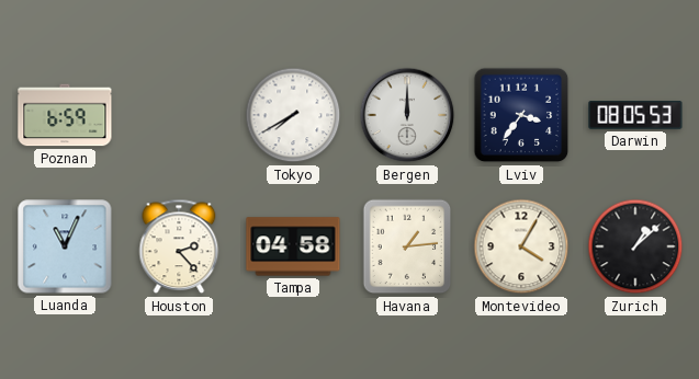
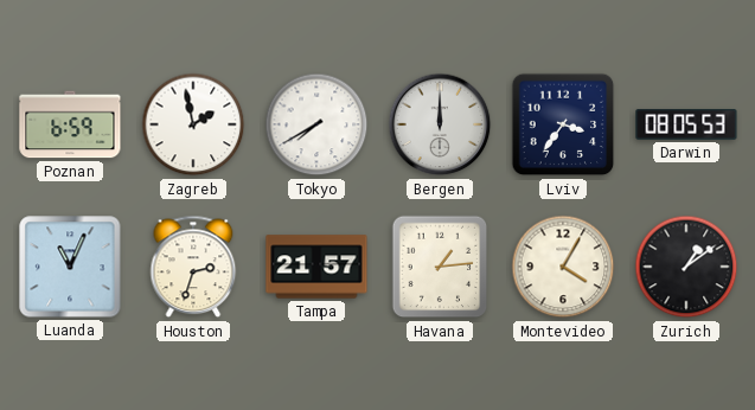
Zagreb: none -> 1:58 (193, 124)
Houston: 2:23 -> 2:33 (193, 267)
Tampa: 04:58 -> 21:57 (316, 267)
Zurich: 1:08 -> 1:09 (686, 267)
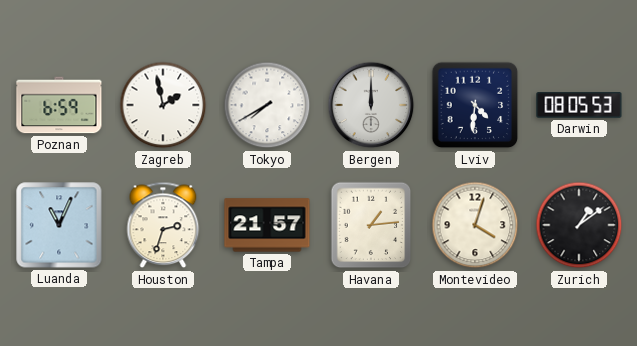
Lviv: 3:36 -> 4:31 (475, 105)
Montevideo: 4:05 -> 4:03 (475, 225)
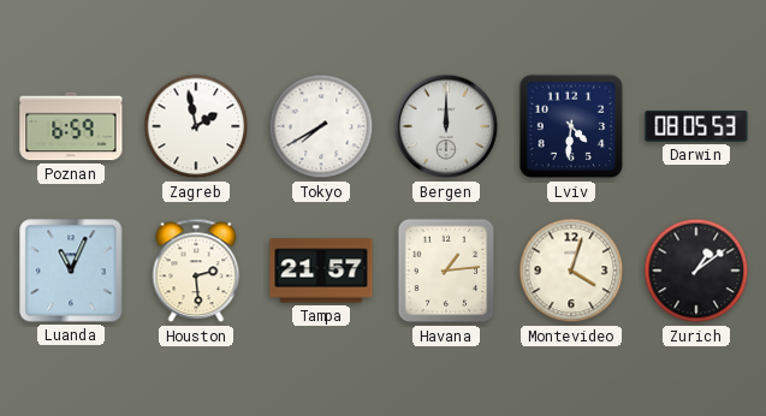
Houston: 2:33 -> 2:29 (196, 271)
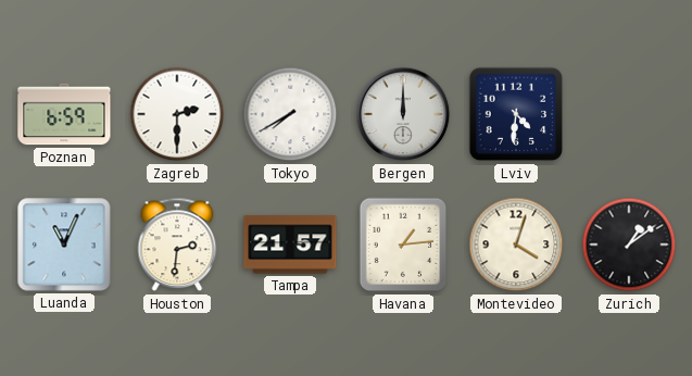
Zagreb: 1:58 -> 2:30 (177, 114)
Darwin: 08:05 -> none (696, 127)
Houston: 2:29 -> 2:31 (177, 245)
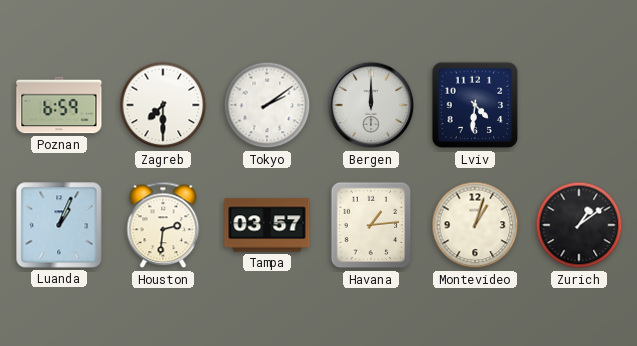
Zagreb: 2:30 -> 7:30 (163, 105)
Tokyo: 7:40 -> 2:09 (267, 105)
Luanda: 11:04 -> 1:04 (59, 225)
Tampa: 21:57 -> 03:57 (267, 225)
Montevideo: 4:03 -> 1:03 (475, 225)
